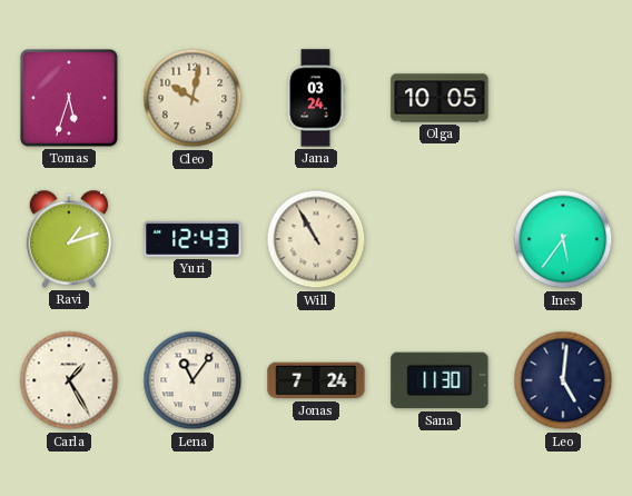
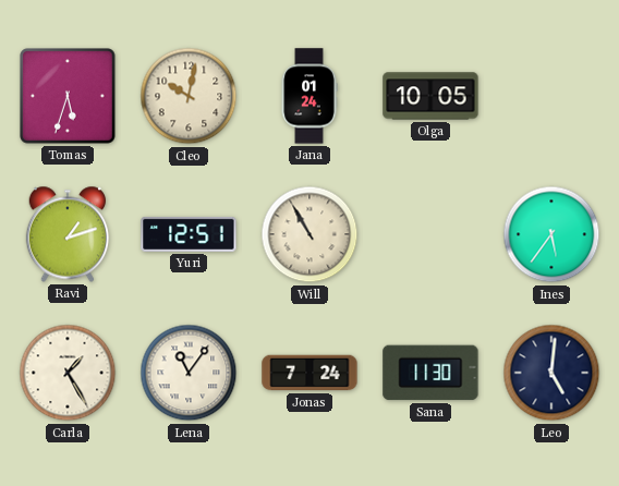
Jana: 03:24 -> 01:24 (309, 96)
Yuri: 12:43 -> 12:51 (189, 234)
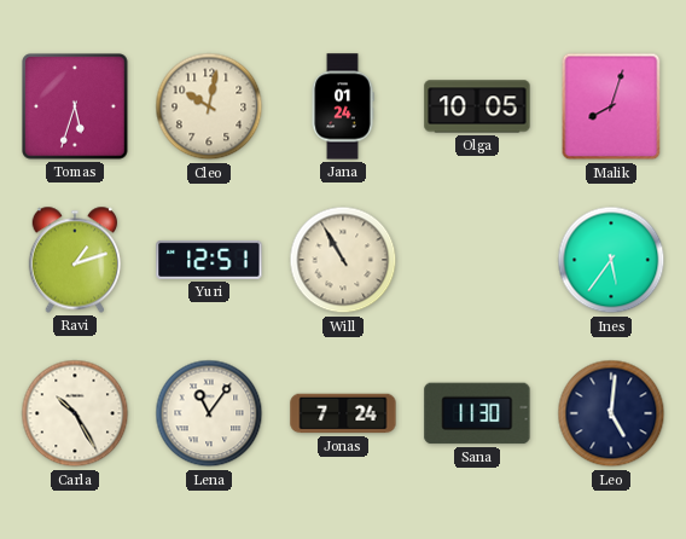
Malik: none -> 8:03 (611, 106)
Carla: 1:25 -> 10:25 (75, 413)
